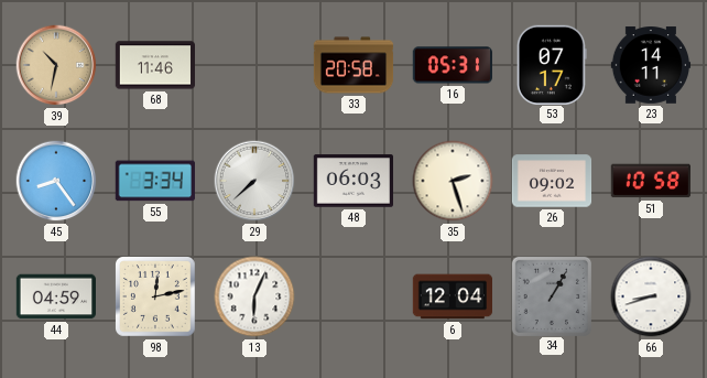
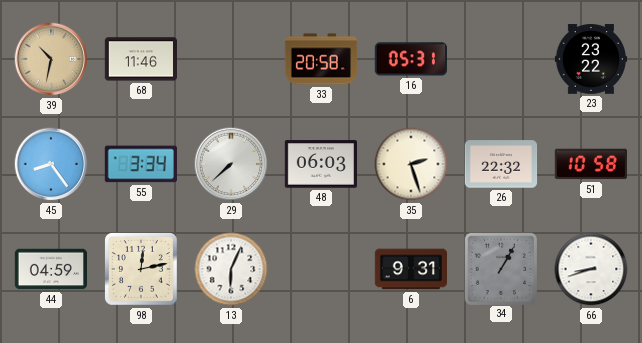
53: 07:17 -> none (552, 64)
23: 14:11 -> 23:22 (591, 59)
26: 09:02 -> 22:32 (501, 164)
6: 12:04 -> 9:31 (410, 269)
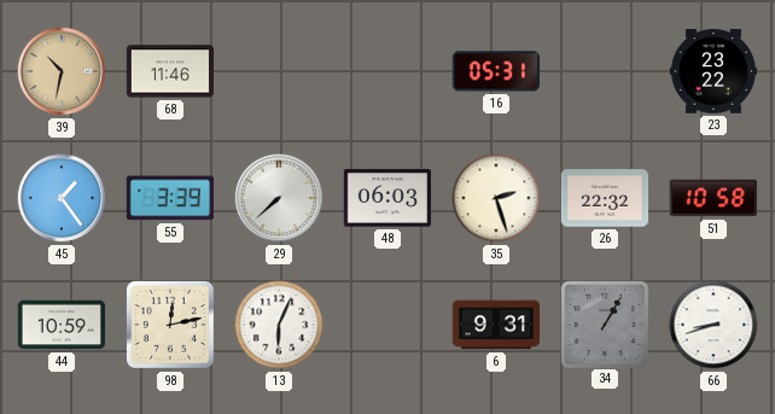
33: 20:58 -> none (321, 59)
45: 8:24 -> 1:24 (62, 198)
55: 3:34 -> 3:39 (170, 198)
44: 04:59 -> 10:59 (62, 325)
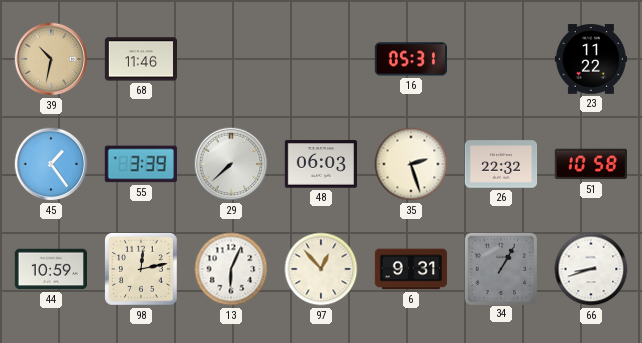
23: 23:22 -> 11:22 (591, 59)
97: none -> 12:53 (321, 269)
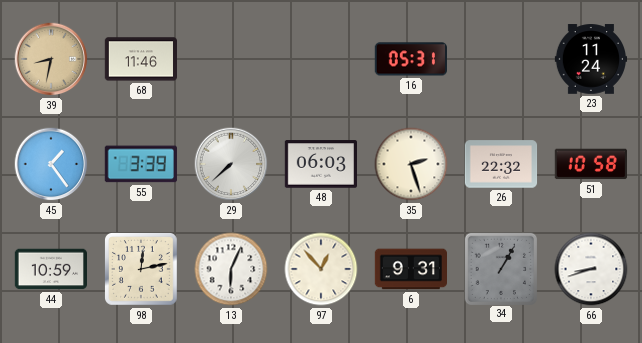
39: 10:32 -> 8:32 (51, 59)
23: 11:22 -> 11:24 (591, 59)
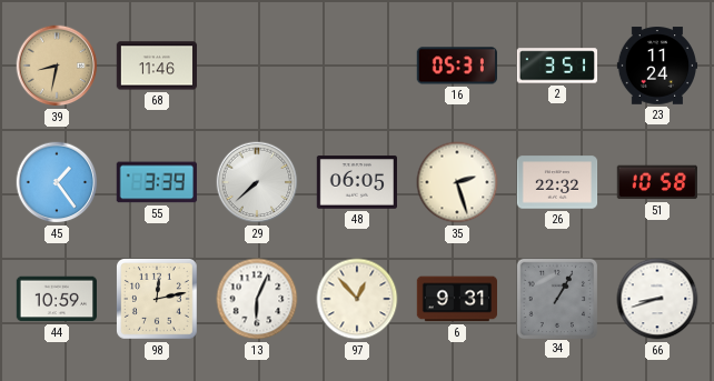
2: none -> 3:51 (556, 66)
48: 06:03 -> 06:05 (356, 182)
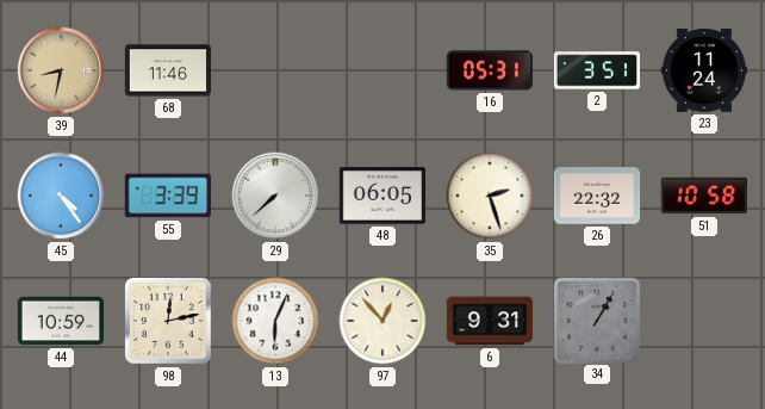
45: 1:24 -> 4:24 (61, 196)
66: 8:42 -> none (657, 299)
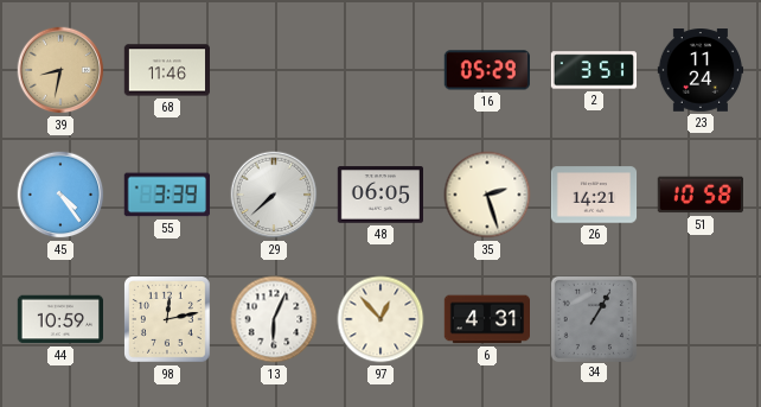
16: 05:31 -> 05:29 (487, 70)
26: 22:32 -> 14:21 (594, 195)
6: 9:31 -> 4:31 (486, 319)
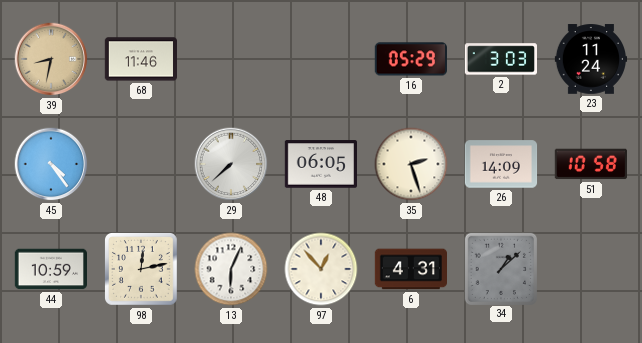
2: 3:51 -> 3:03 (500, 59)
55: 3:39 -> none (167, 195)
26: 14:21 -> 14:09 (501, 164)
34: 1:05 -> 1:08 (500, 268)
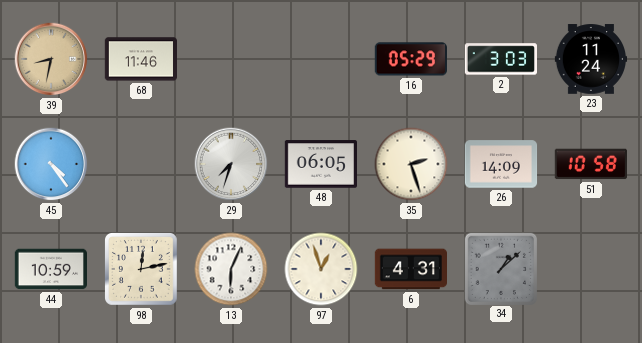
29: 7:38 -> 7:33 (231, 164)
97: 12:53 -> 12:57 (321, 269)
